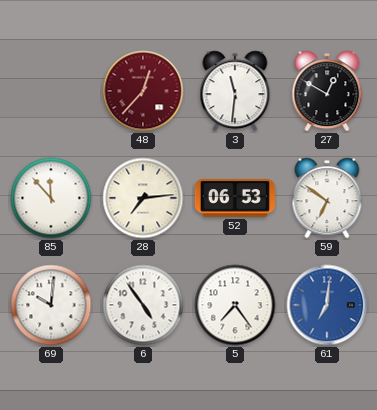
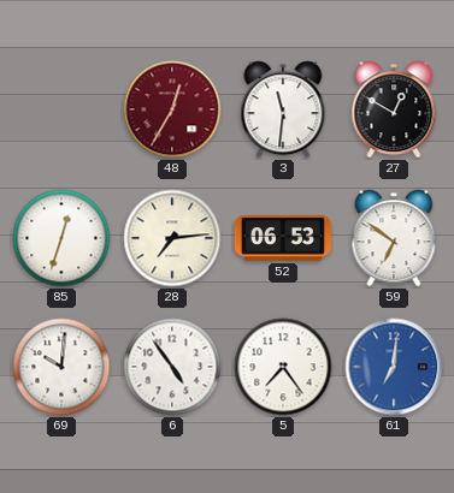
48: 12:37 -> 12:35 (172, 109)
85: 11:53 -> 12:33 (61, 238)
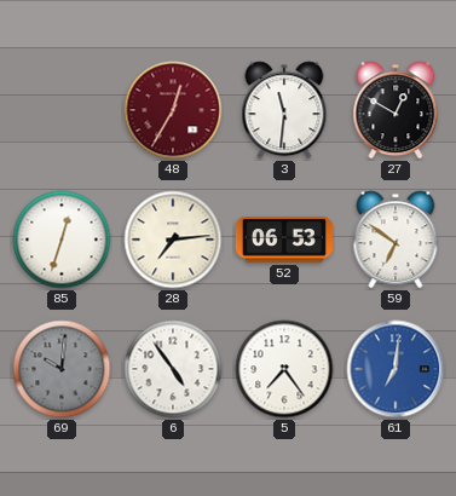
69 dial: white -> grey (62, 369)
